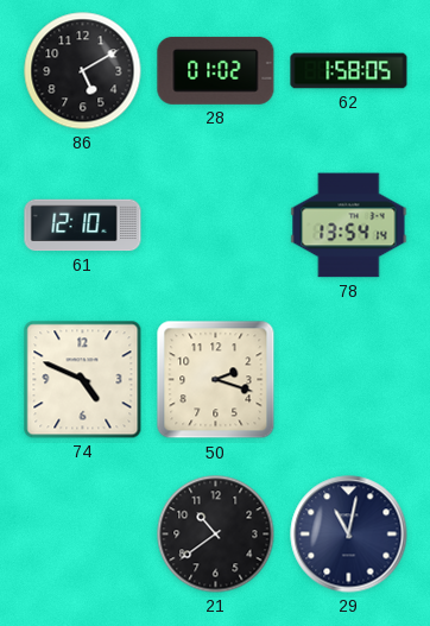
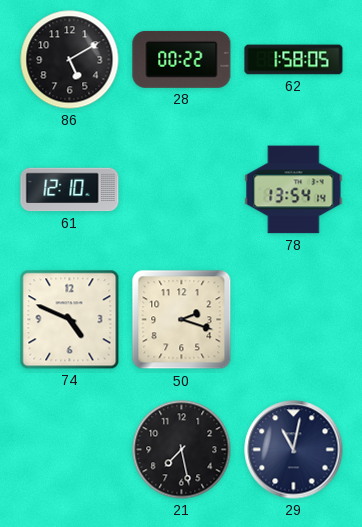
28: 01:02 -> 00:22 (182, 59)
21: 10:39 -> 7:28 (182, 450)
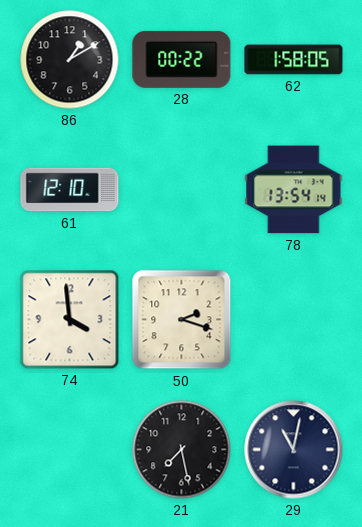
86: 5:10 -> 1:10 (70, 60)
74: 4:49 -> 3:59 (70, 320)
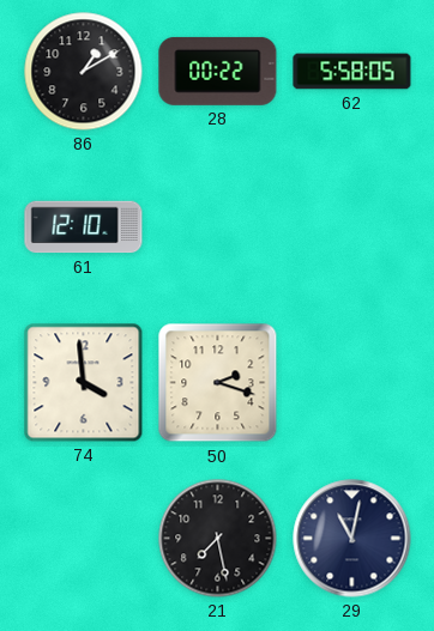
62: 1:58 -> 5:58 (352, 72)
78: 13:54 -> none (294, 190)
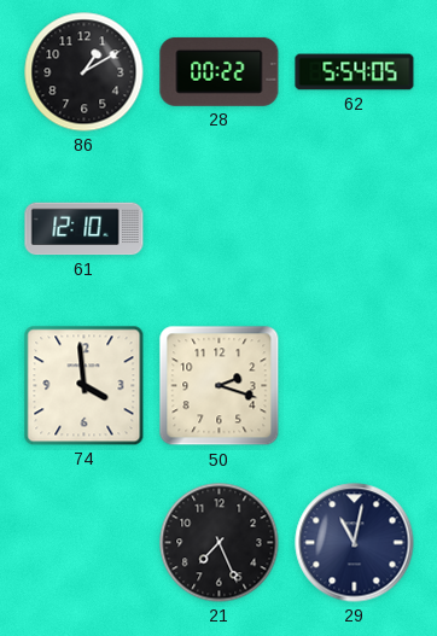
62: 5:58 -> 5:54 (355, 72)
21: 7:28 -> 7:26 (220, 543)
